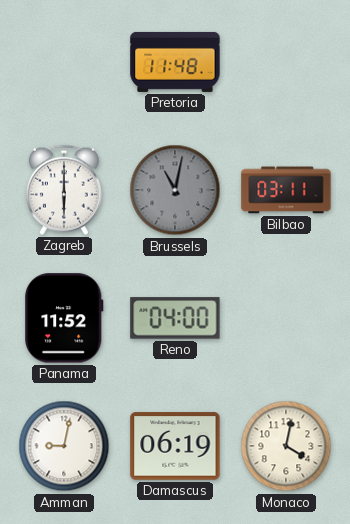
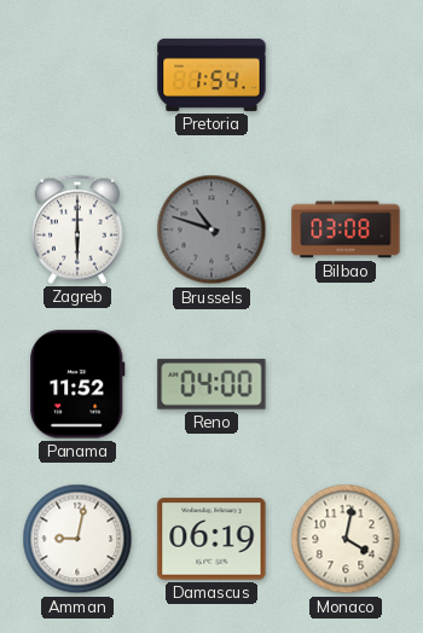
Pretoria: 11:48 -> 1:54 (211, 75)
Brussels: 11:02 -> 10:48 (211, 230)
Bilbao: 03:11 -> 03:08 (346, 230)
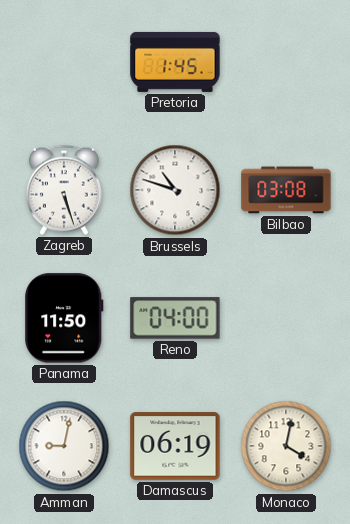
Pretoria: 1:54 -> 1:45 (175, 62)
Zagreb: 6:00 -> 5:27 (64, 190)
Brussels dial: grey -> white (175, 190)
Panama: 11:52 -> 11:50 (64, 318)
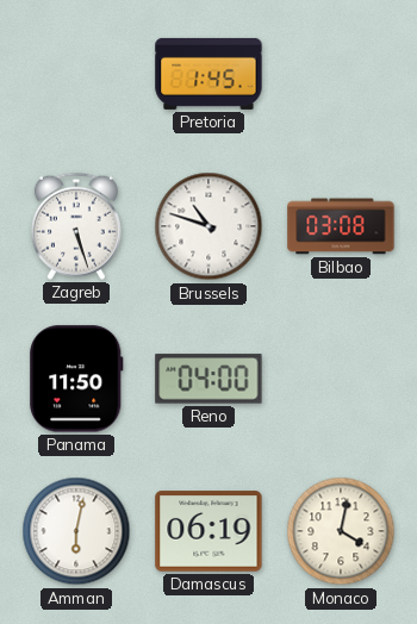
Amman: 9:02 -> 6:02 (76, 531)
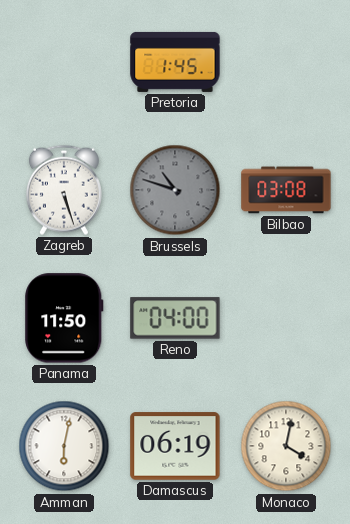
Brussels dial: white -> grey (175, 190)
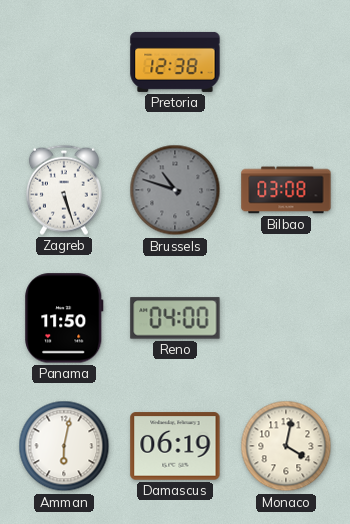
Pretoria: 1:45 -> 12:38 (175, 62)
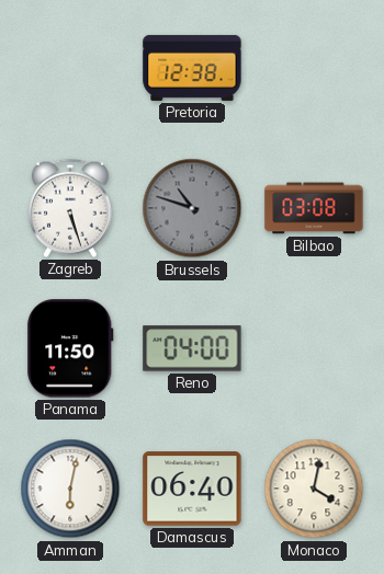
Damascus: 06:19 -> 06:40 (192, 489)
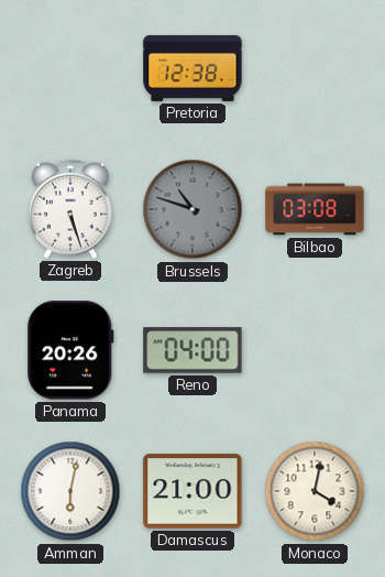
Panama: 11:50 -> 20:26 (70, 350)
Damascus: 06:40 -> 21:00 (193, 491)
